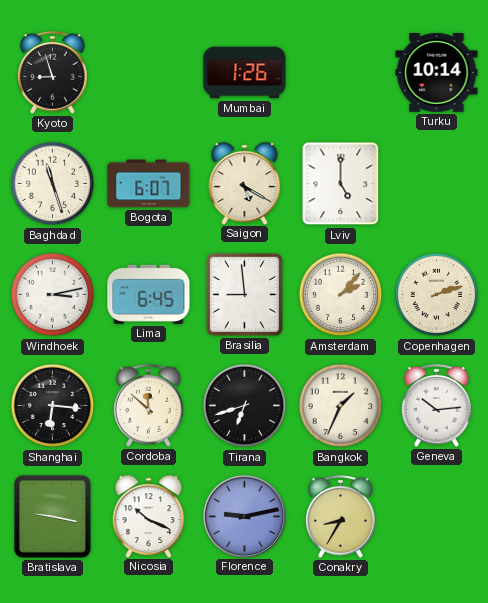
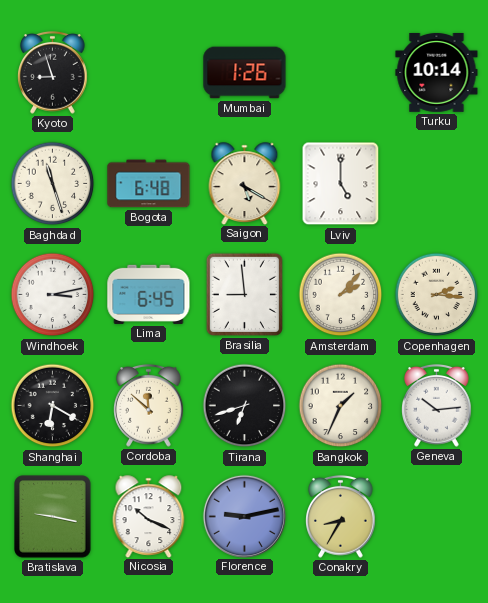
Bogota: 6:07 -> 6:48 (149, 184)
Copenhagen: 2:12 -> 2:16 (437, 295)
Shanghai: 6:16 -> 6:20 (53, 406)
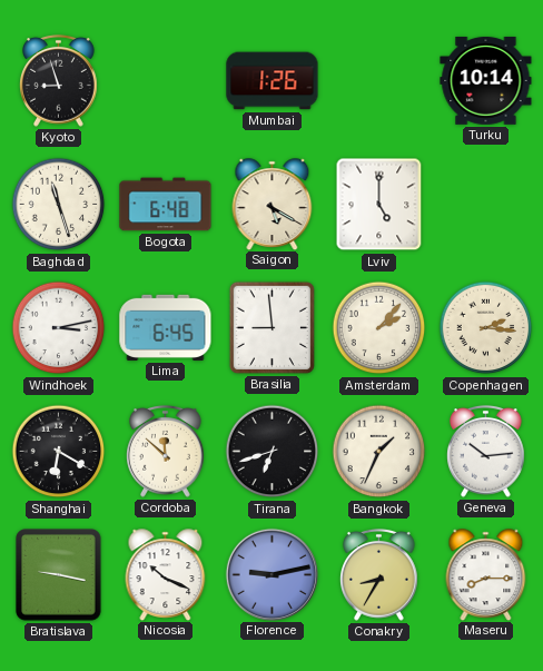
Maseru: none -> 8:15 (486, 574)
